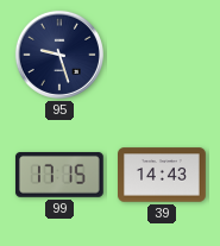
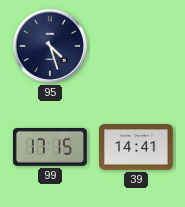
95: 9:27 -> 4:27 (50, 46)
39: 14:43 -> 14:41 (137, 147)
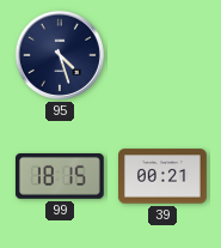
99: 17:15 -> 18:15 (60, 176)
39: 14:41 -> 00:21 (164, 176)
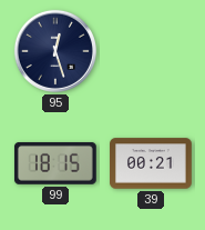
95: 4:27 -> 12:27 (55, 51)
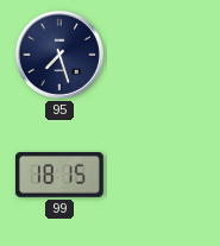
95: 12:27 -> 7:27 (59, 55)
39: 00:21 -> none (152, 163)
